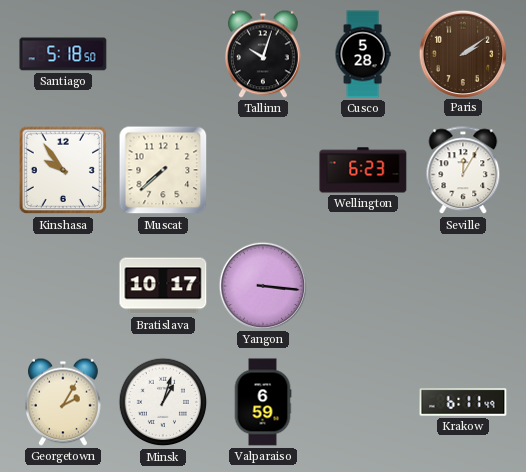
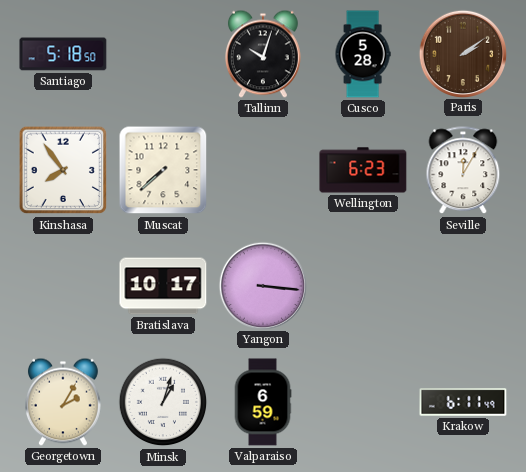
Kinshasa: 9:54 -> 7:54 (63, 170)
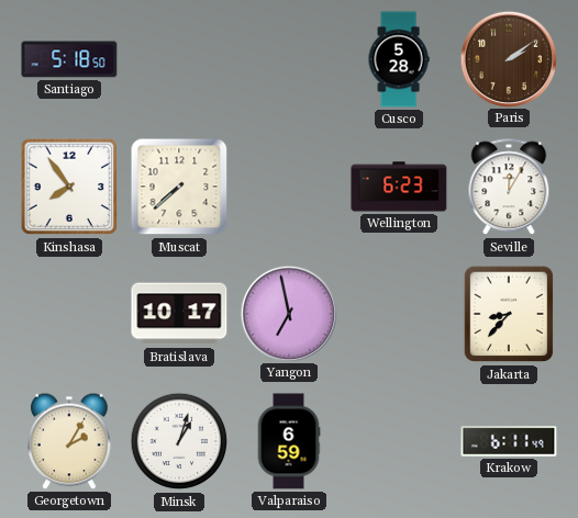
Tallinn: 10:03 -> none (264, 54)
Yangon: 3:16 -> 6:58 (288, 313)
Jakarta: none -> 8:37 (509, 314)
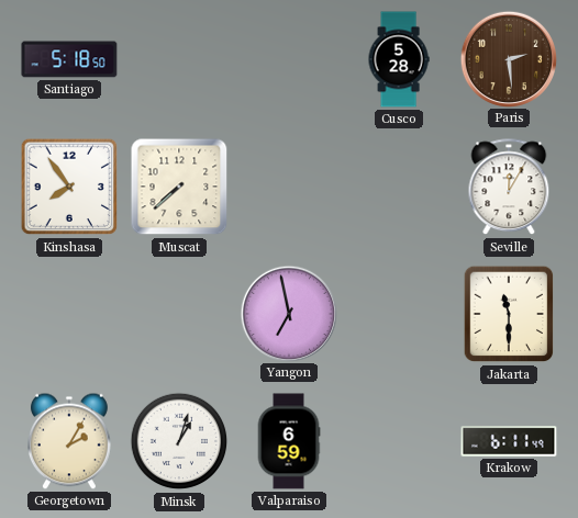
Paris: 2:09 -> 2:29 (508, 58)
Wellington: 6:23 -> none (399, 187)
Bratislava: 10:17 -> none (179, 314)
Jakarta: 8:37 -> 11:30 (509, 314)
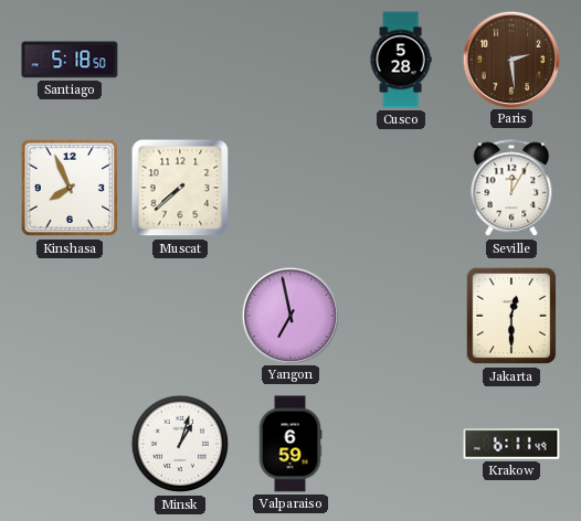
Kinshasa: 7:54 -> 7:56 (70, 188)
Jakarta: 11:30 -> 12:30 (511, 316)
Georgetown: 2:05 -> none (70, 441)
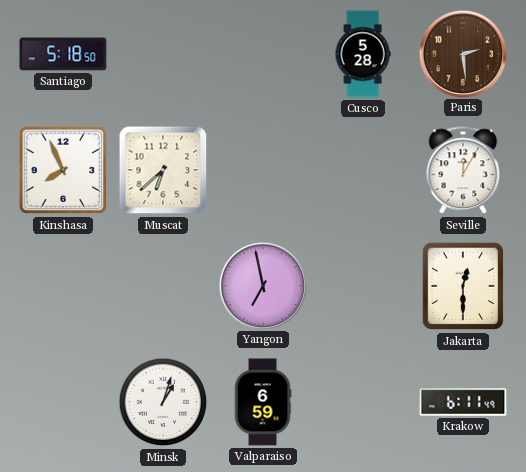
Muscat: 7:38 -> 6:38 (163, 170)
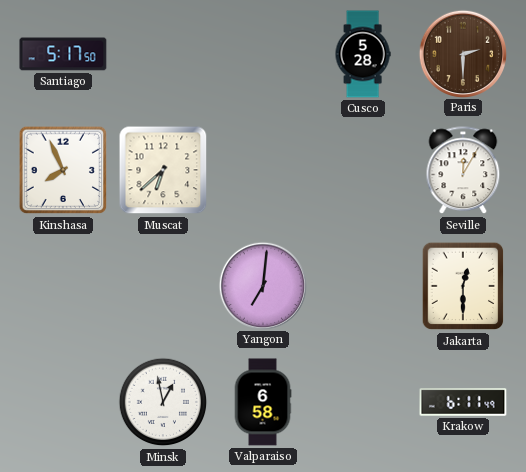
Santiago: 5:18 -> 5:17 (63, 54)
Paris: 2:29 -> 2:30 (462, 53)
Yangon: 6:58 -> 7:01 (262, 285)
Minsk: 1:03 -> 12:58 (163, 402)
Valparaiso: 6:59 -> 6:58 (263, 402)
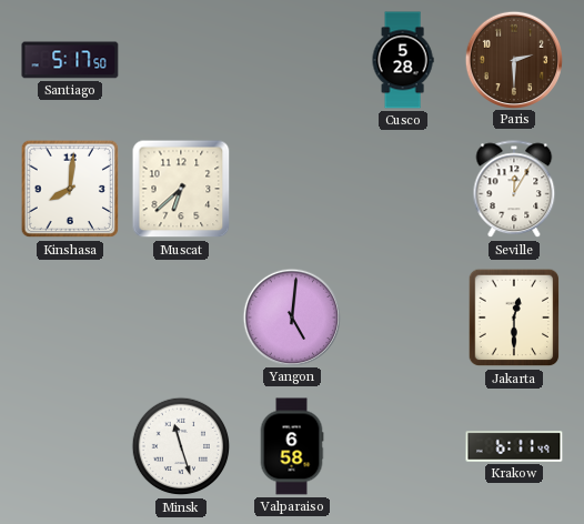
Kinshasa: 7:56 -> 8:01 (70, 189)
Yangon: 7:01 -> 5:01 (291, 316)
Minsk: 12:58 -> 11:27 (181, 446)
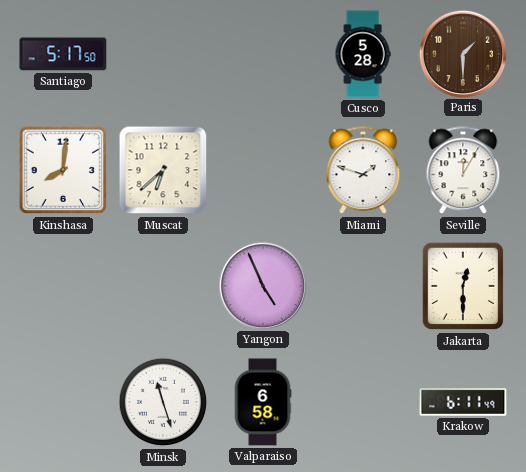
Paris: 2:30 -> 1:30 (462, 53)
Miami: none -> 1:48 (363, 171)
Yangon: 5:01 -> 4:56 (262, 285)
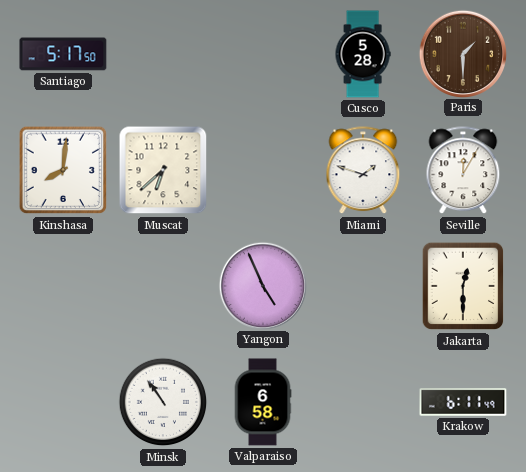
Minsk: 11:27 -> 10:54 (163, 402)
